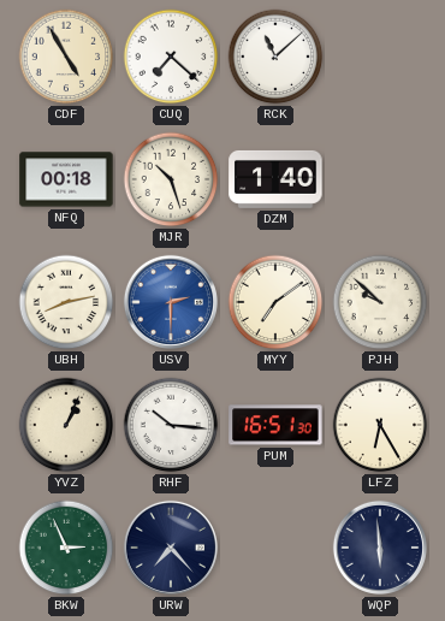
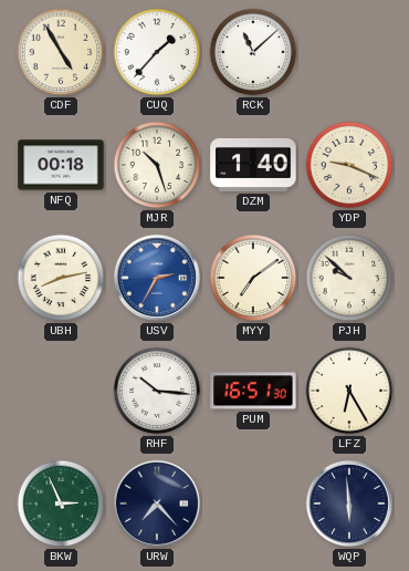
CUQ: 7:22 -> 1:37 (157, 52)
YDP: none -> 9:19 (349, 165)
USV: 2:30 -> 2:35 (157, 278)
YVZ: 1:04 -> none (66, 425)
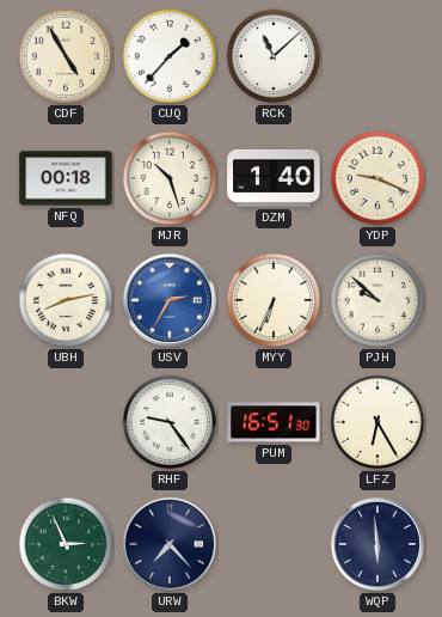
MYY: 7:09 -> 6:34 (274, 300)
RHF: 10:16 -> 9:24 (170, 422)
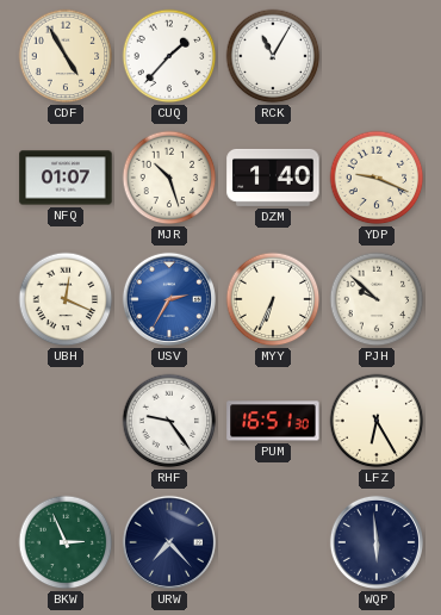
RCK: 11:08 -> 11:05 (273, 56)
NFQ: 00:18 -> 01:07 (66, 178)
UBH: 8:13 -> 12:19 (66, 299)
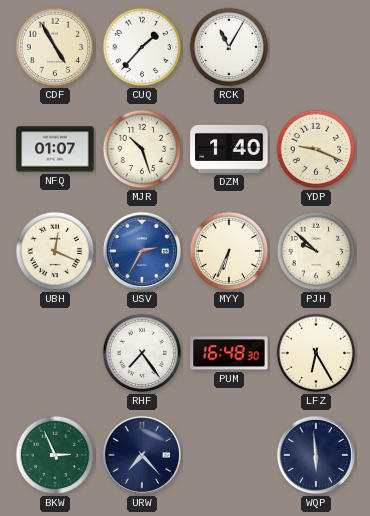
RHF: 9:24 -> 7:24 (142, 353)
PUM: 16:51 -> 16:48 (229, 353)
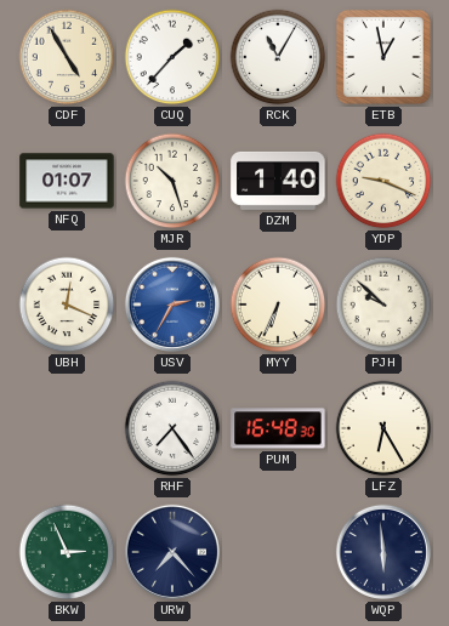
ETB: none -> 12:58 (383, 57)
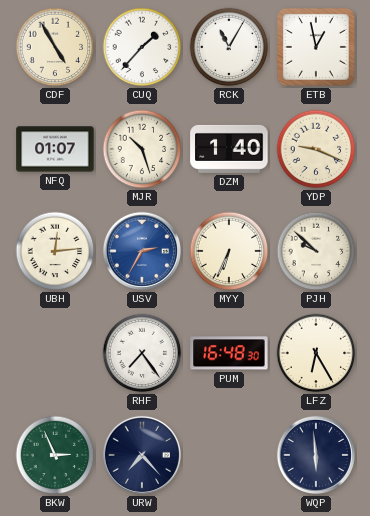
UBH: 12:19 -> 12:14 (55, 251)
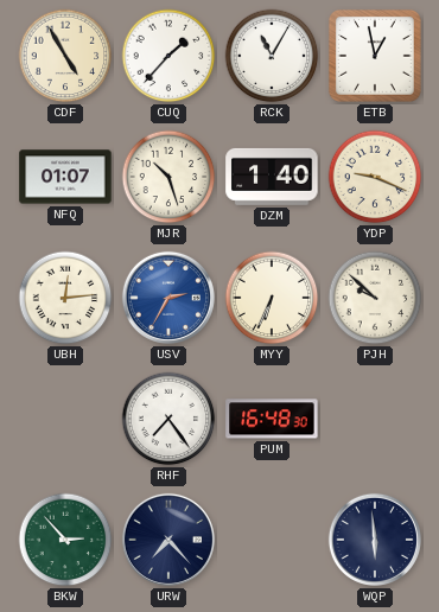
LFZ: 6:25 -> none (316, 353)
BKW: 2:56 -> 2:53 (65, 540)
